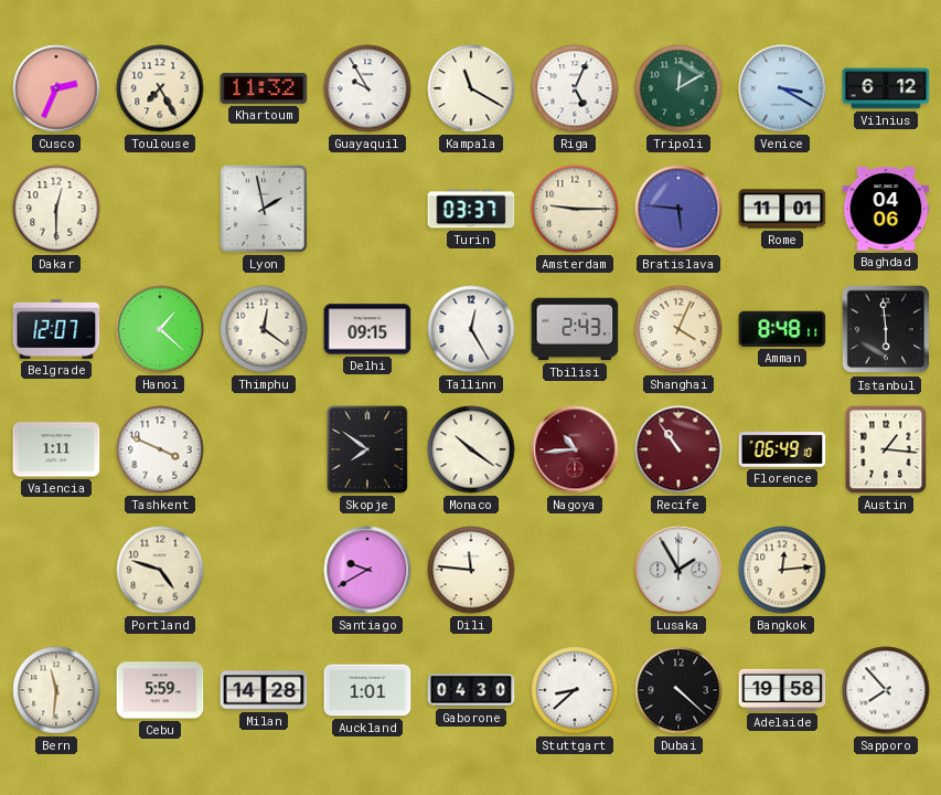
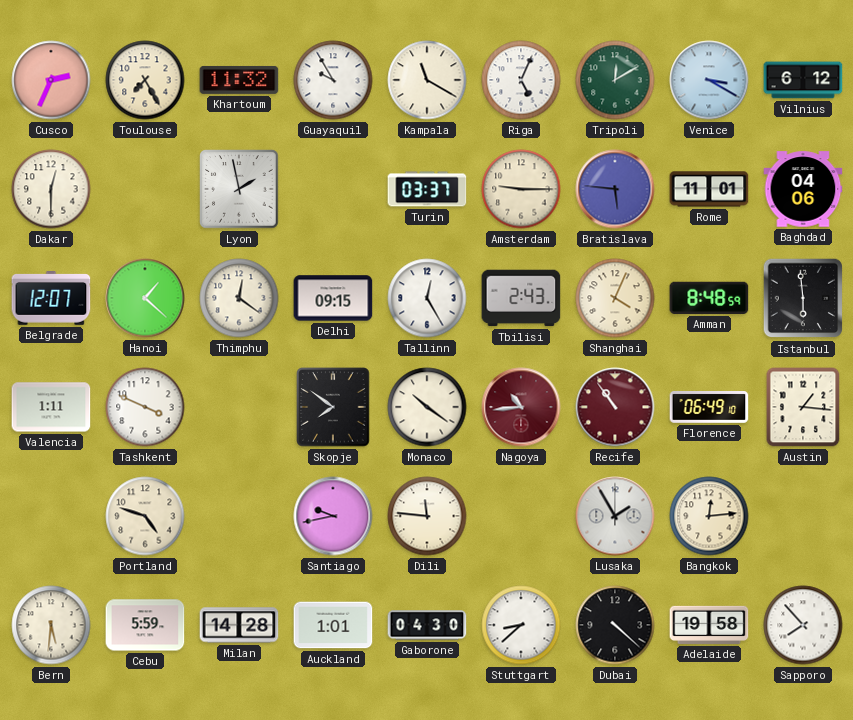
Amman: 8:48:11 -> 8:48:59 (709, 298)
Santiago: 9:40 -> 9:43 (333, 516)
Bern: 11:31 -> 5:31 (51, 625)
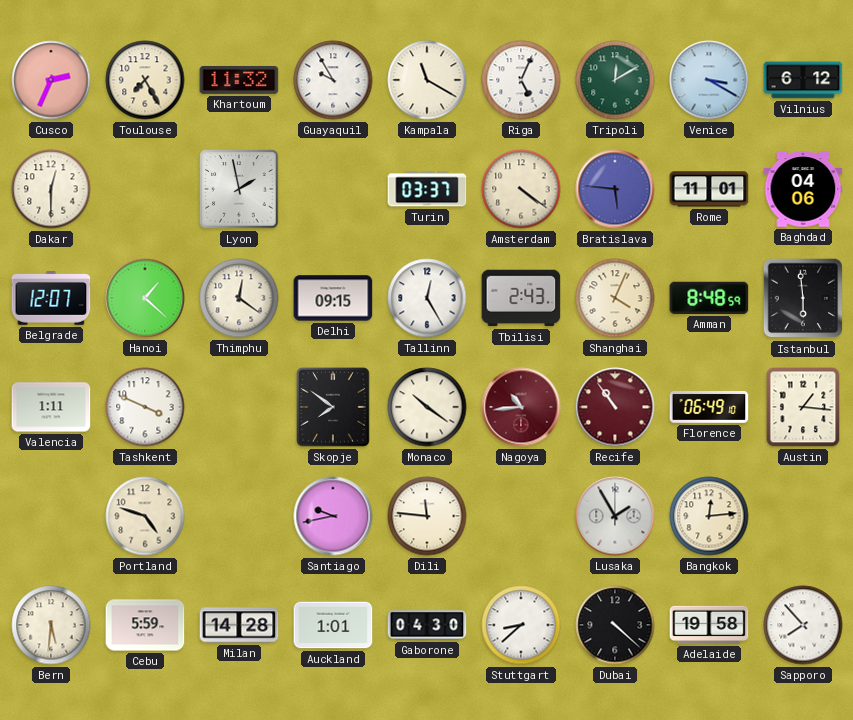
Amsterdam: 9:15 -> 4:21 (521, 189)
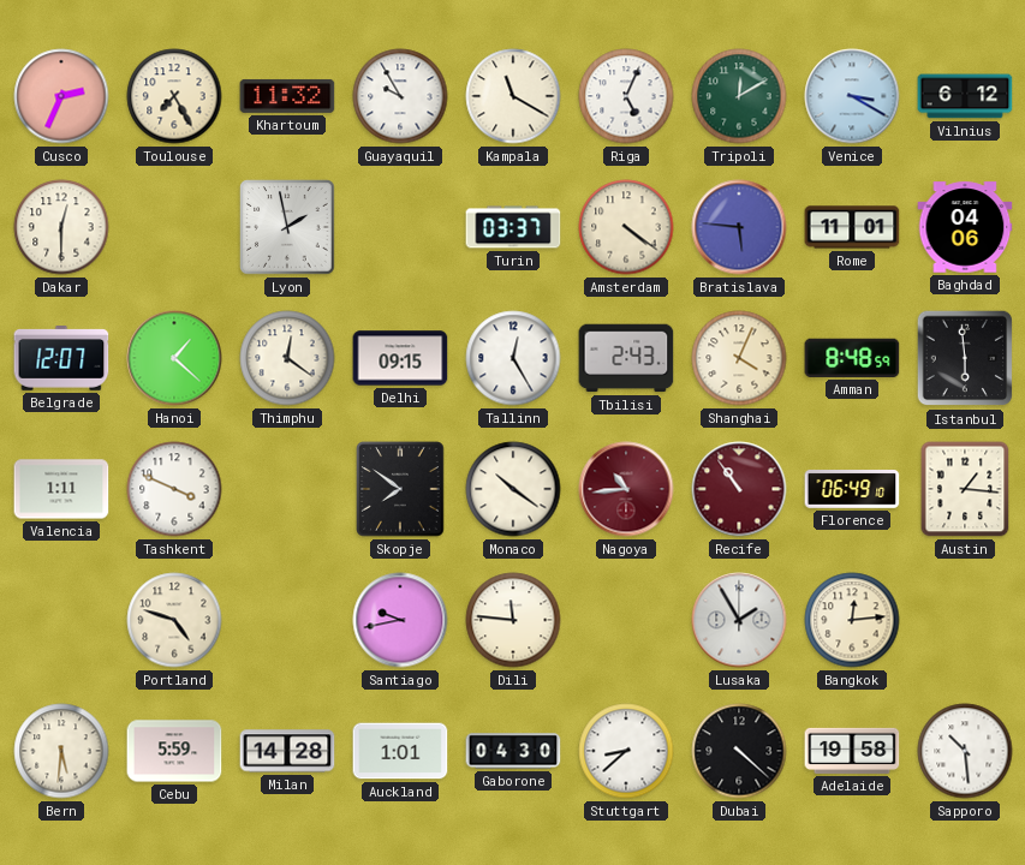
Sapporo: 7:53 -> 10:29 (965, 751)
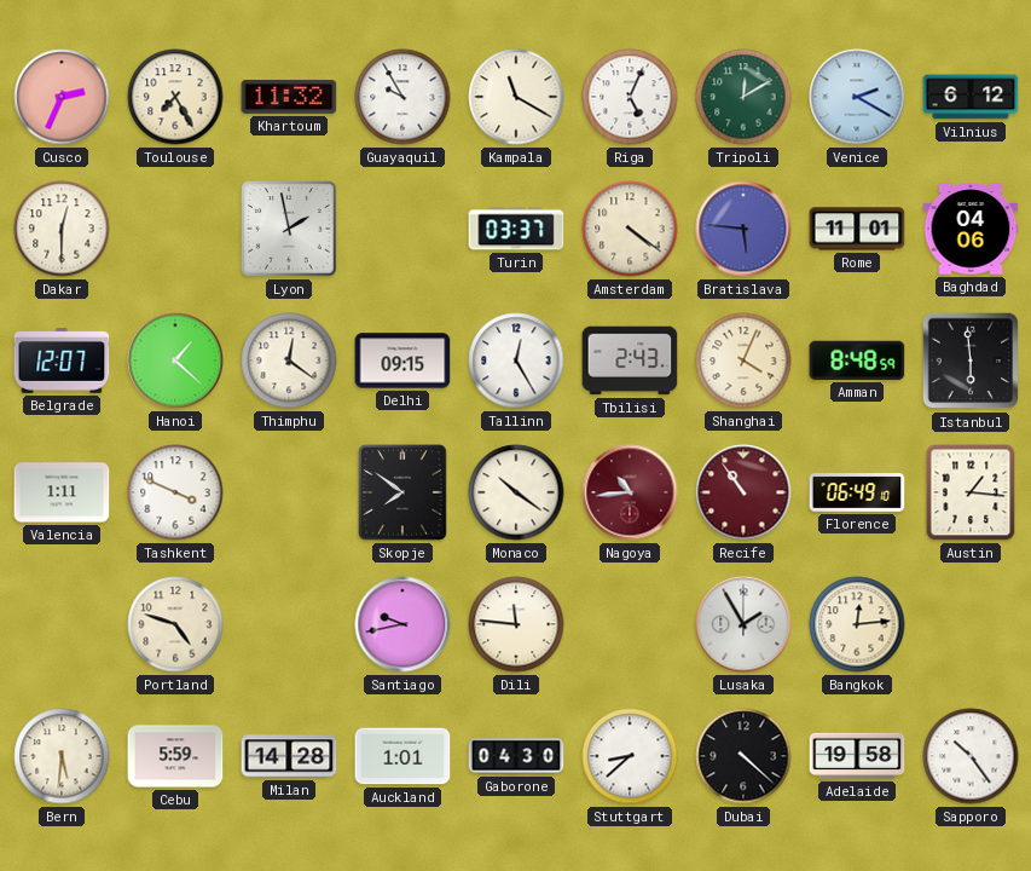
Venice: 3:20 -> 2:20 (857, 97)
Sapporo: 10:29 -> 10:24 (971, 756)
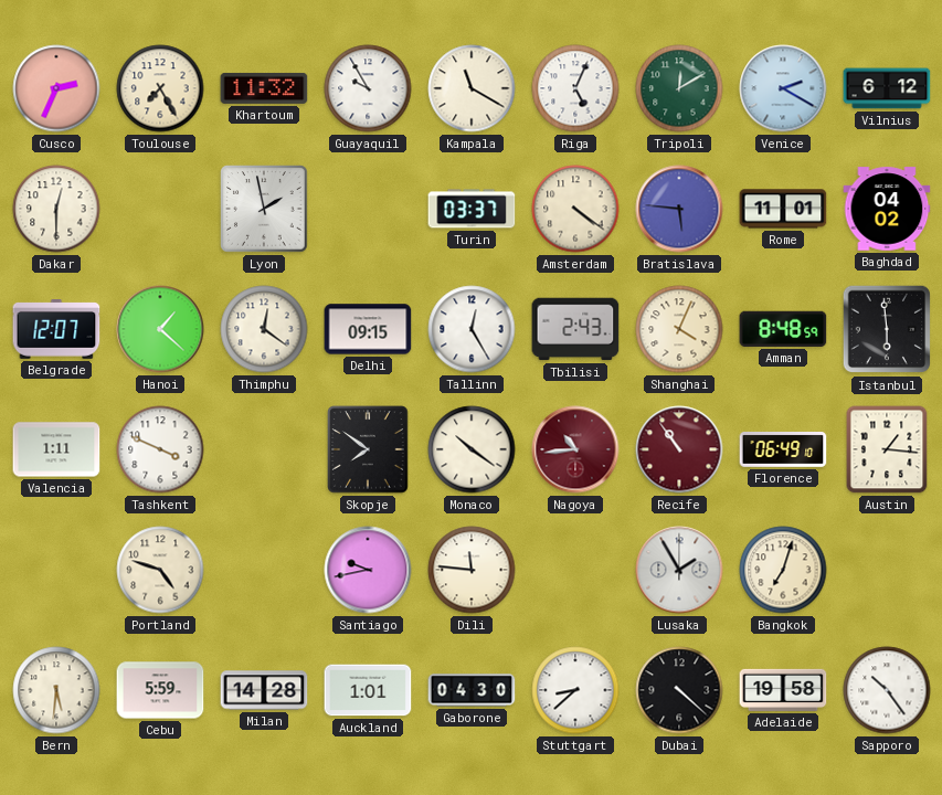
Baghdad: 04:06 -> 04:02 (887, 209)
Bangkok: 12:14 -> 7:03 (783, 570)
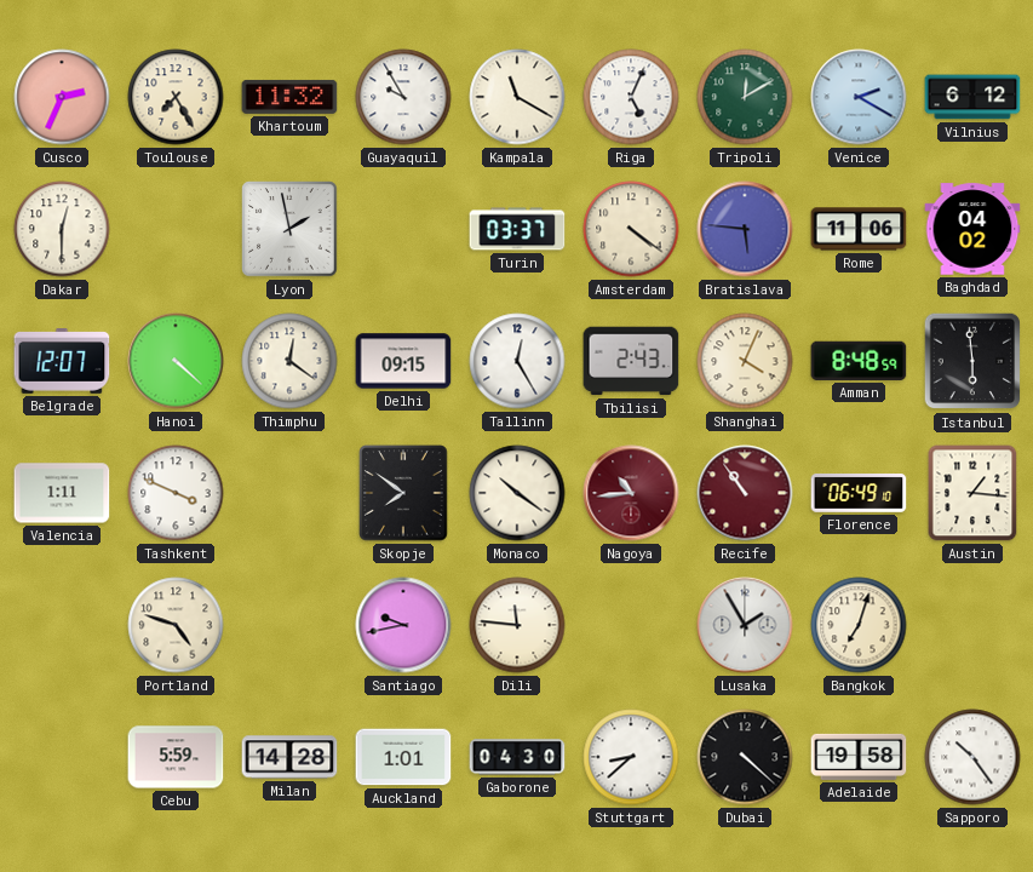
Rome: 11:01 -> 11:06 (859, 229)
Hanoi: 1:22 -> 4:22 (176, 361)
Bern: 5:31 -> none (56, 690)
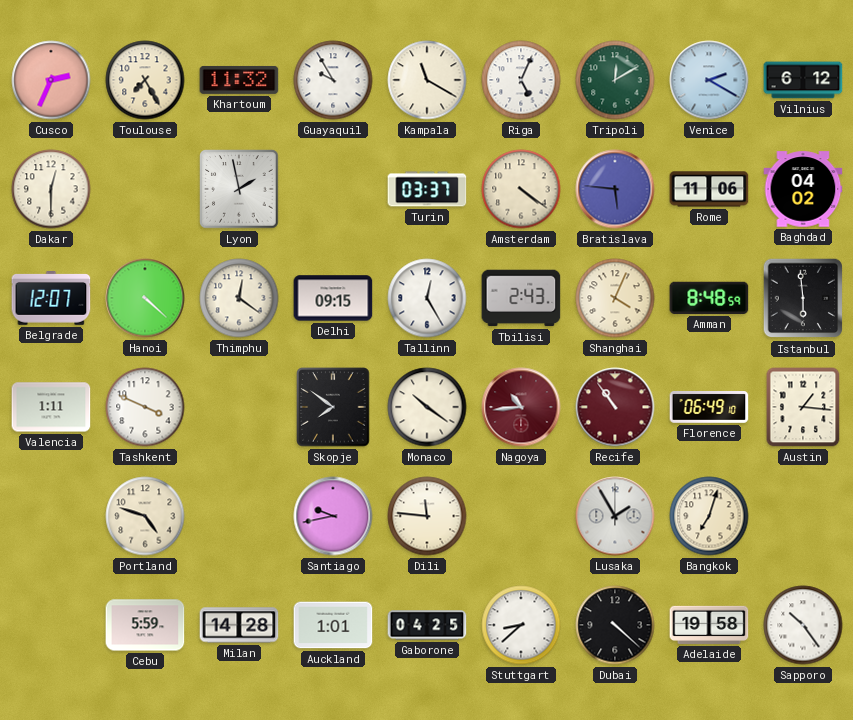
Gaborone: 04:30 -> 04:25 (427, 625)
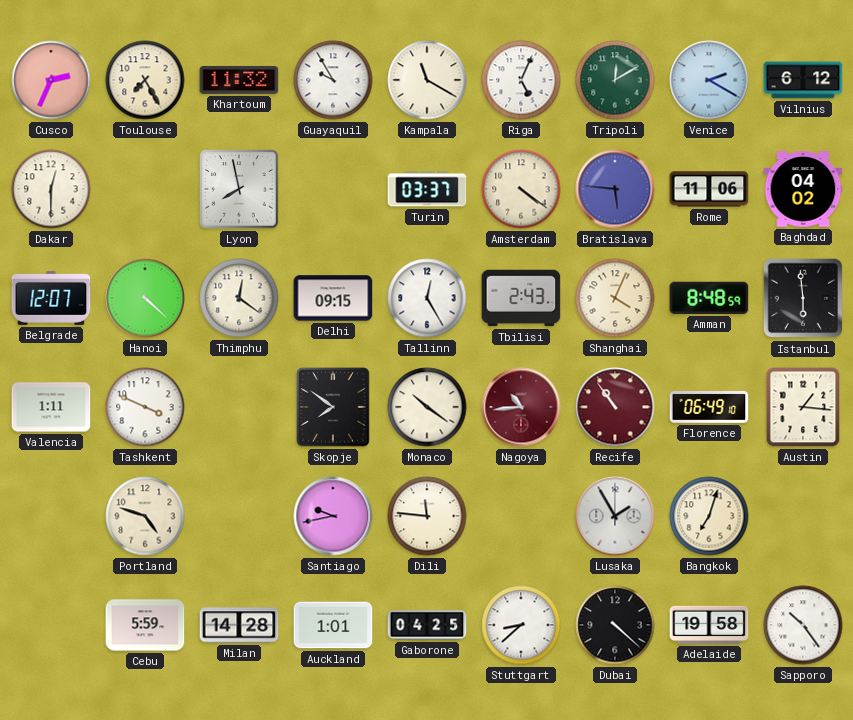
Lyon: 1:58 -> 7:58 (239, 189)
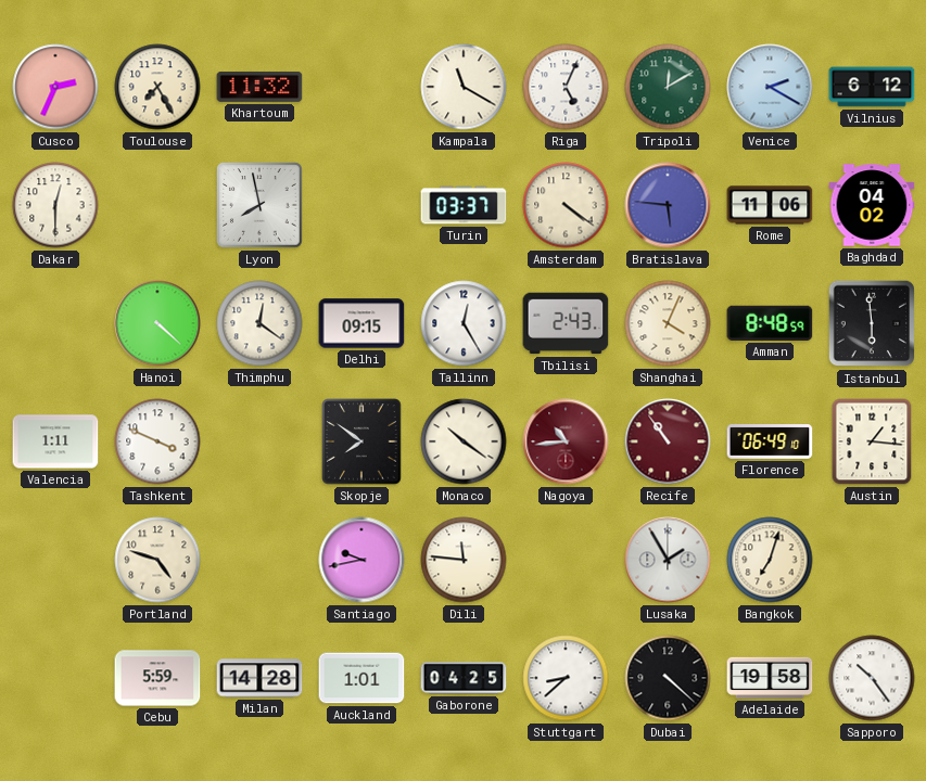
Guayaquil: 9:55 -> none (333, 80)
Belgrade: 12:07 -> none (51, 299)
